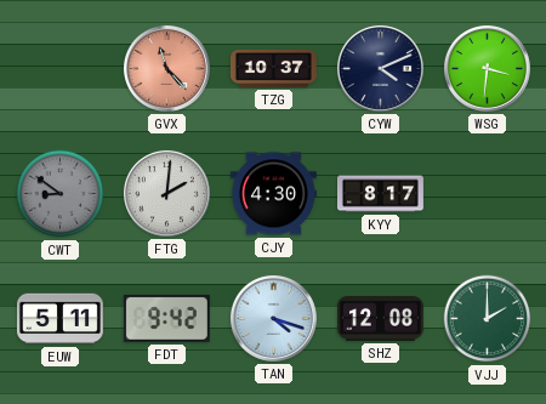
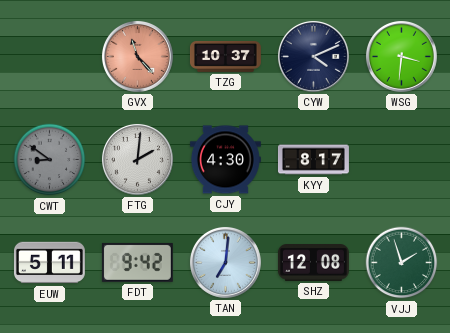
TAN: 4:18 -> 7:01 (225, 262)
VJJ: 2:00 -> 1:57 (402, 263)
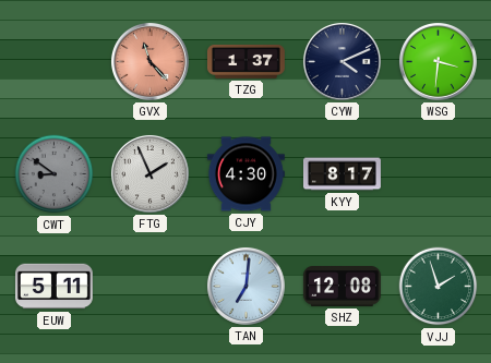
TZG: 10:37 -> 1:37 (245, 61)
FTG: 2:01 -> 1:56 (149, 173)
FDT: 9:42 -> none (137, 262)
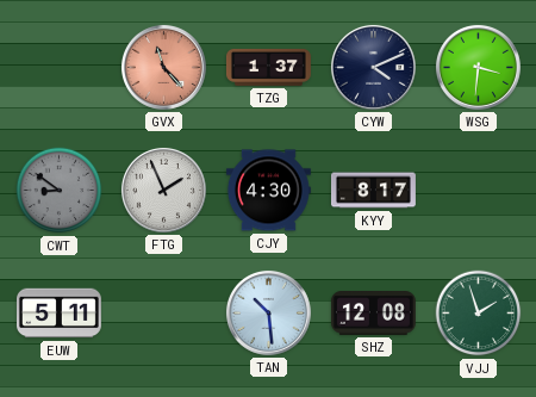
TAN: 7:01 -> 10:29 (268, 312)
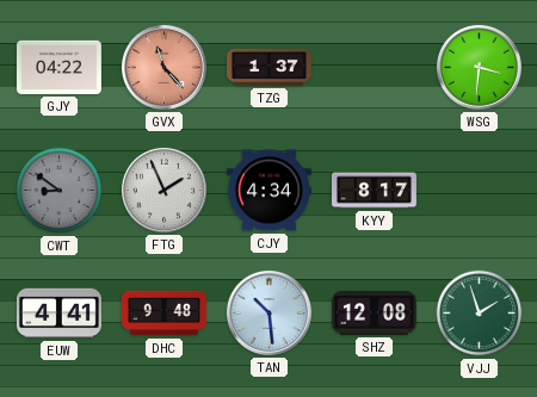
GJY: none -> 04:22 (58, 67)
CYW: 4:11 -> none (373, 67)
CJY: 4:30 -> 4:34 (268, 191)
EUW: 5:11 -> 4:41 (58, 314)
DHC: none -> 9:48 (163, 314)
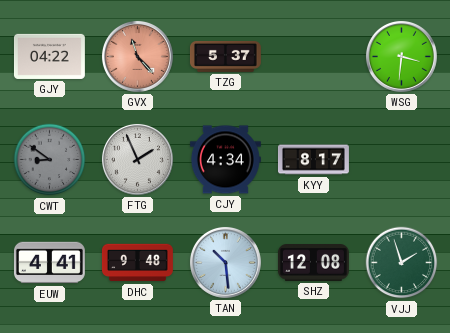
TZG: 1:37 -> 5:37 (225, 56)
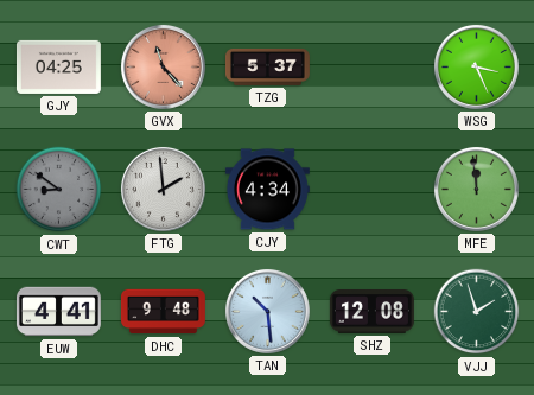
GJY: 04:22 -> 04:25 (58, 66)
WSG: 3:31 -> 3:26 (476, 66)
FTG: 1:56 -> 1:59 (163, 189)
KYY: 8:17 -> none (314, 160)
MFE: none -> 11:59 (476, 189)
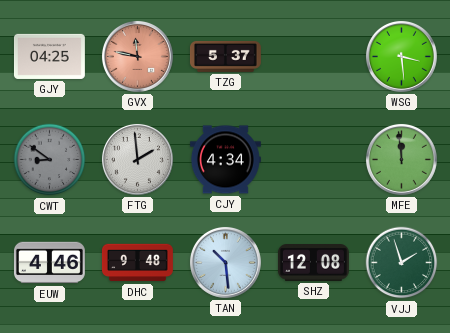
GVX: 11:23 -> 11:47 (137, 56)
WSG: 3:26 -> 3:29 (401, 56)
EUW: 4:41 -> 4:46 (49, 263)
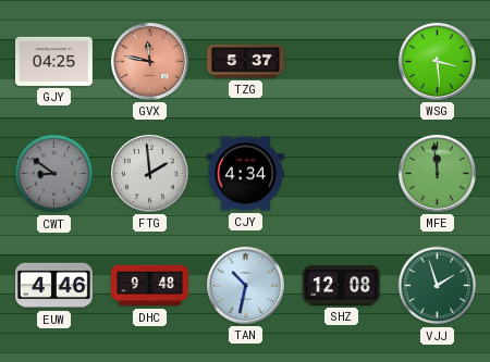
TAN: 10:29 -> 10:32 (245, 285)
